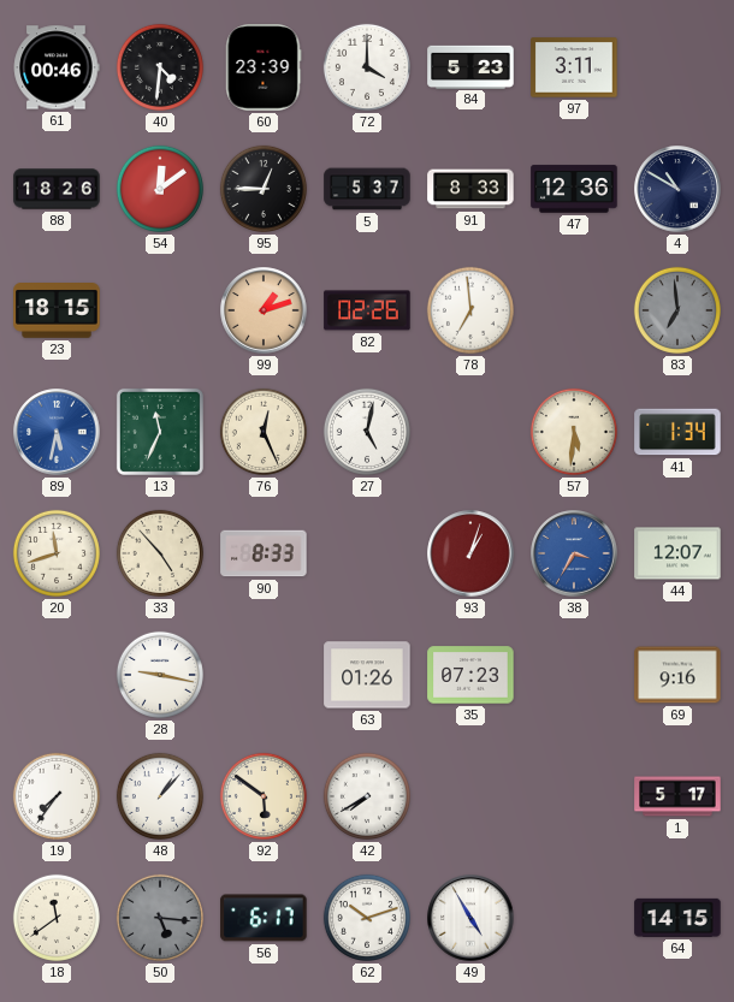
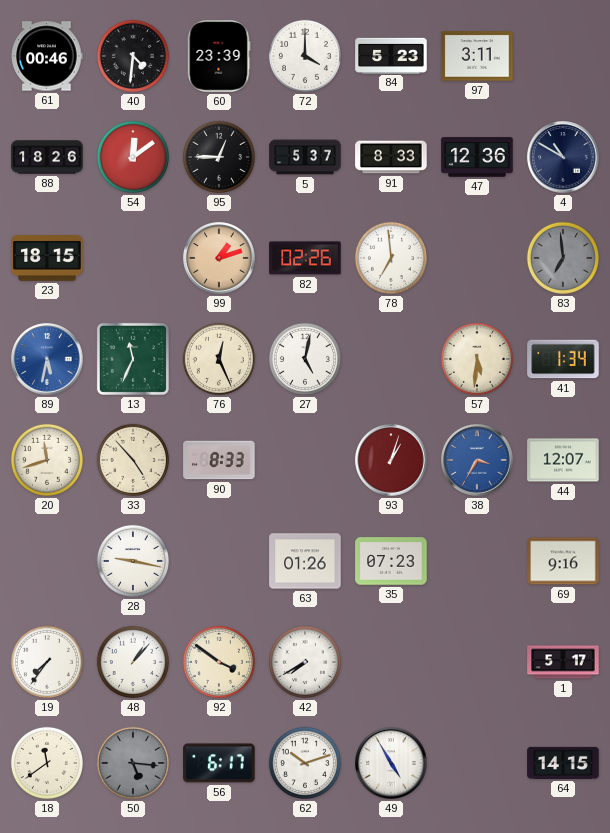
92: 5:51 -> 3:51 (219, 662)
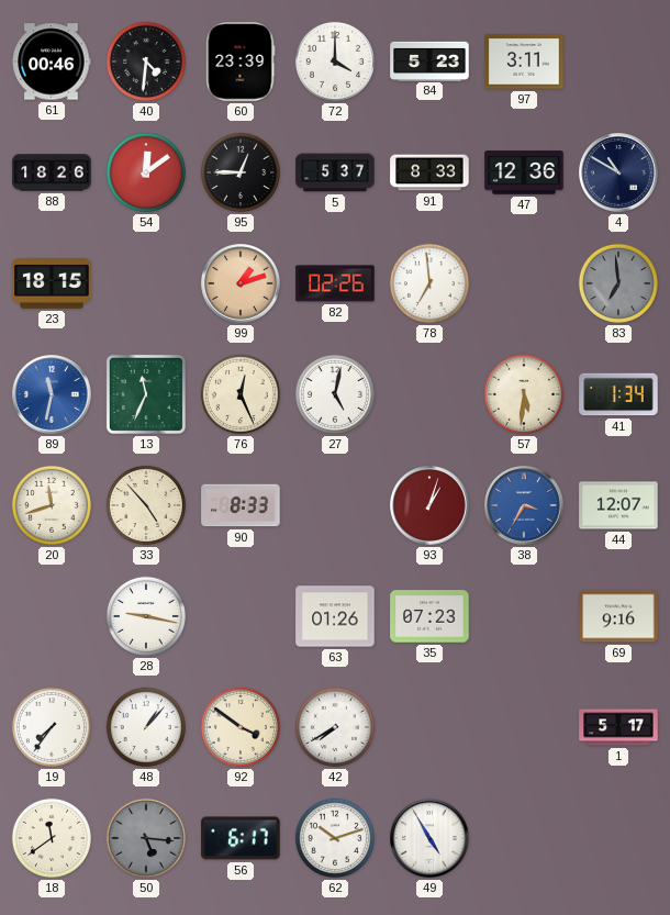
89: 5:32 -> 11:32 (52, 394)
64: 14:15 -> none (563, 763)
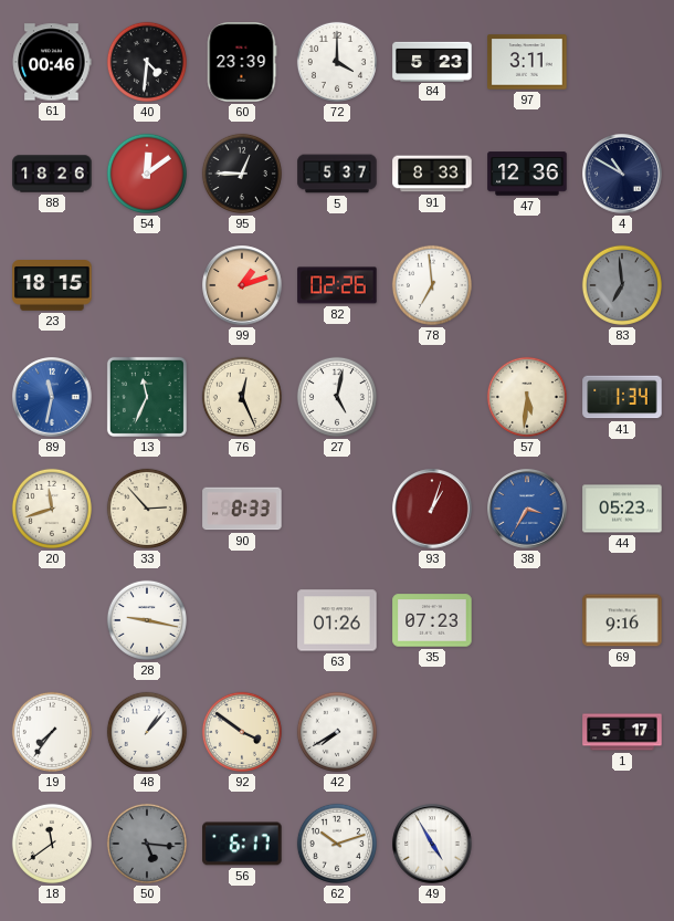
33: 4:53 -> 2:53 (147, 509)
44: 12:07 -> 05:23 (622, 509)
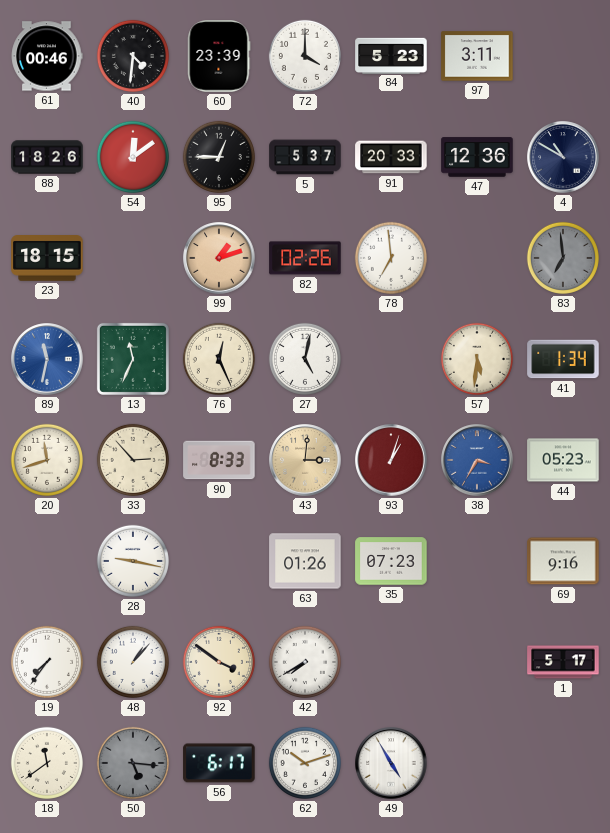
91: 8:33 -> 20:33 (391, 157)
43: none -> 3:01 (305, 460)
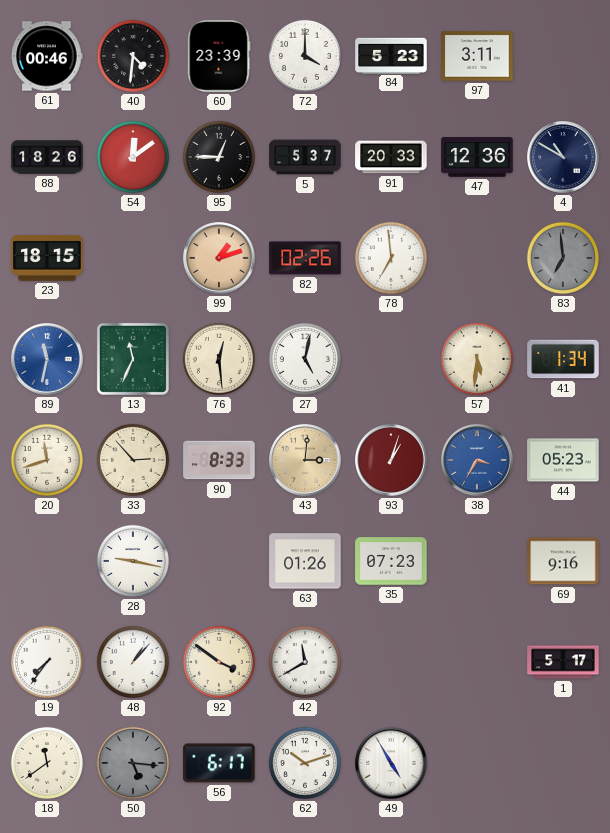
76: 12:26 -> 12:29 (219, 359)
42: 7:40 -> 11:40 (305, 662)
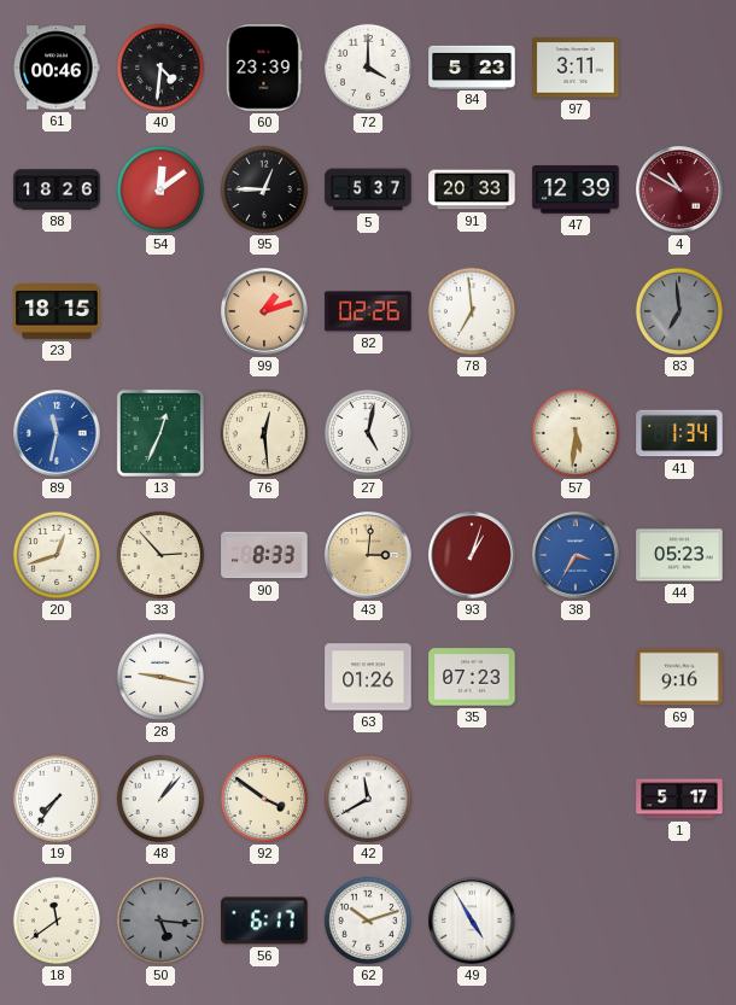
47: 12:36 -> 12:39 (576, 189)
4 dial: navy -> burgundy (679, 189)
13: 11:34 -> 12:34 (160, 433)
20: 11:42 -> 12:42 (57, 555)
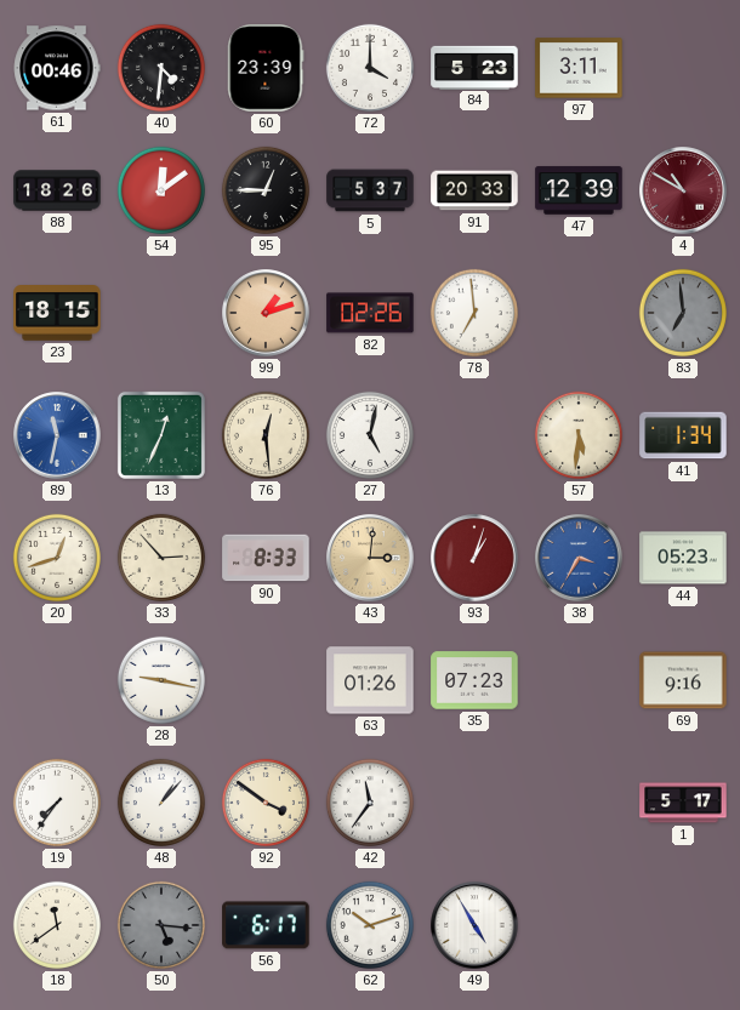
42: 11:40 -> 11:36 (370, 803)
